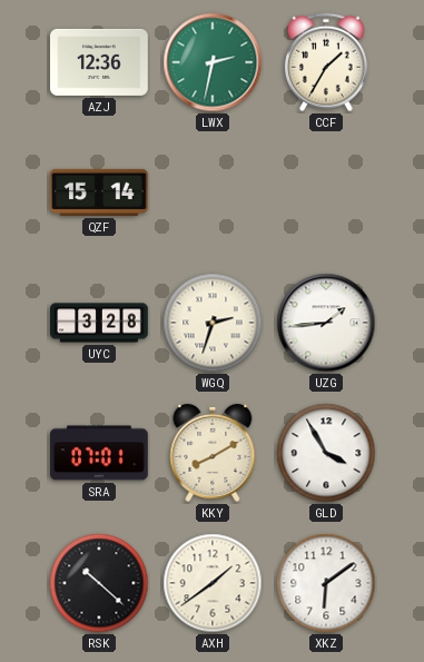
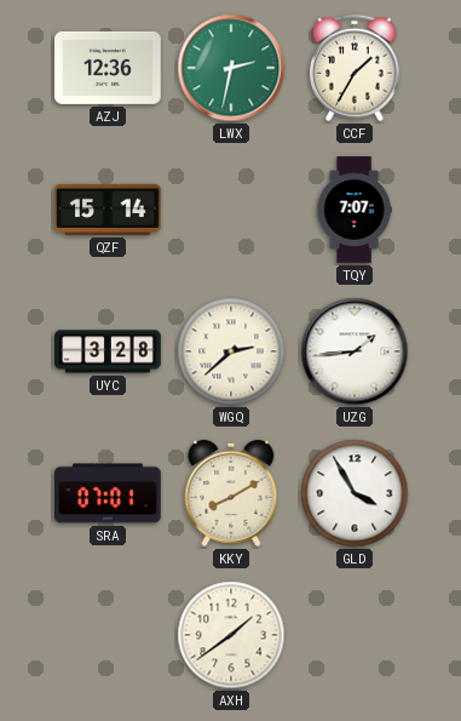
TQY: none -> 7:07 (355, 210)
WGQ: 2:33 -> 2:38 (231, 351)
RSK: 10:22 -> none (99, 583)
XKZ: 6:09 -> none (326, 583)
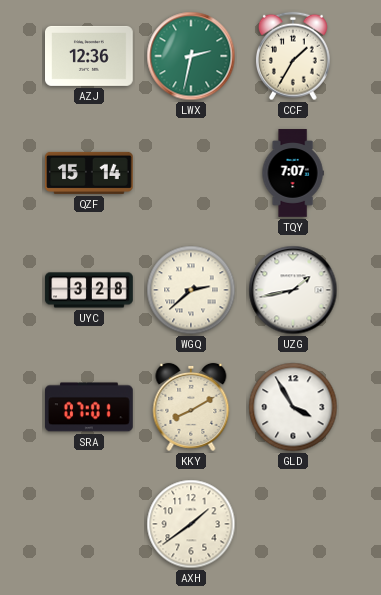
UZG: 1:44 -> 1:43 (293, 290)
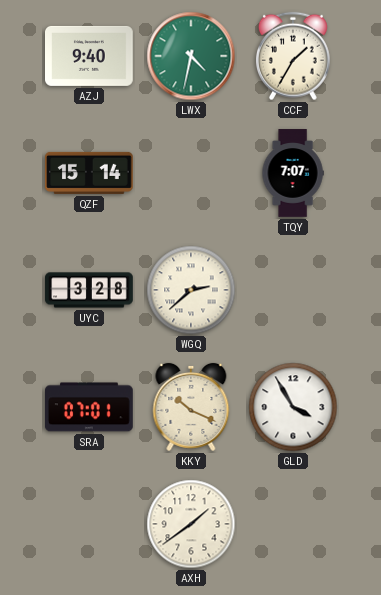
AZJ: 12:36 -> 9:40 (89, 56)
LWX: 2:32 -> 4:32 (191, 56)
UZG: 1:43 -> none (293, 290)
KKY: 8:10 -> 10:19 (191, 407)
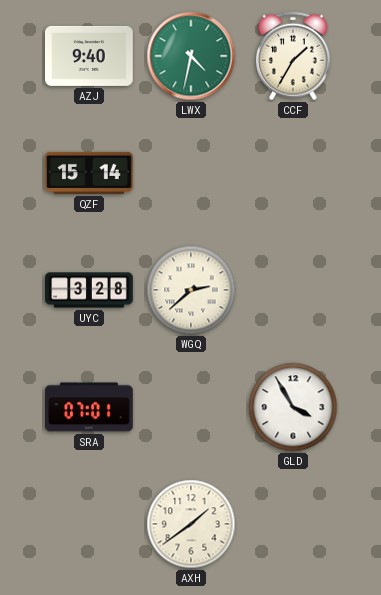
TQY: 7:07 -> none (293, 173)
KKY: 10:19 -> none (191, 407)
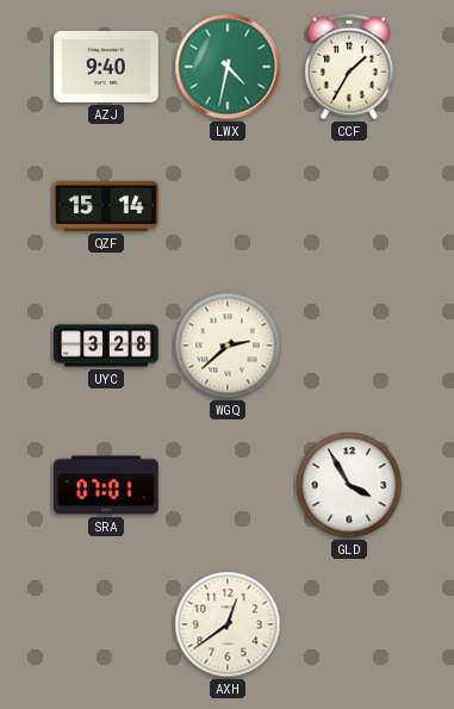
AXH: 1:39 -> 12:39 (228, 624)
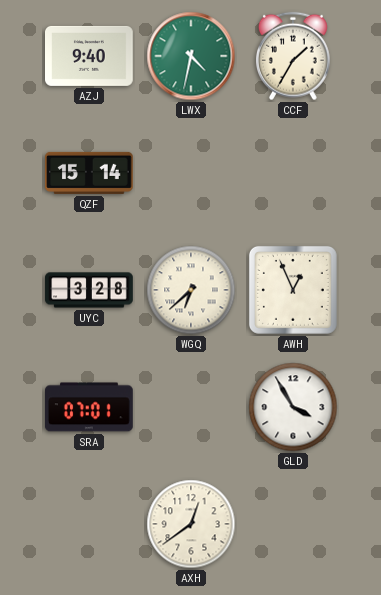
WGQ: 2:38 -> 6:38 (191, 290)
AWH: none -> 12:56 (293, 290)
